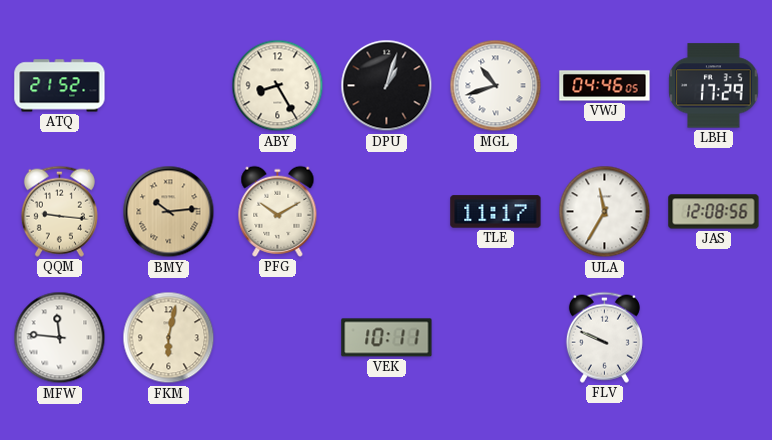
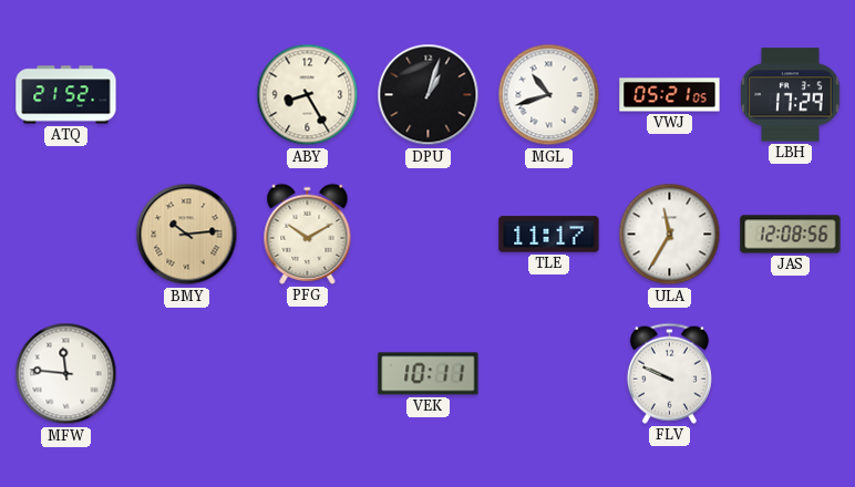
VWJ: 04:46 -> 05:21 (670, 95)
QQM: 9:16 -> none (59, 211)
FKM: 6:02 -> none (169, 338)
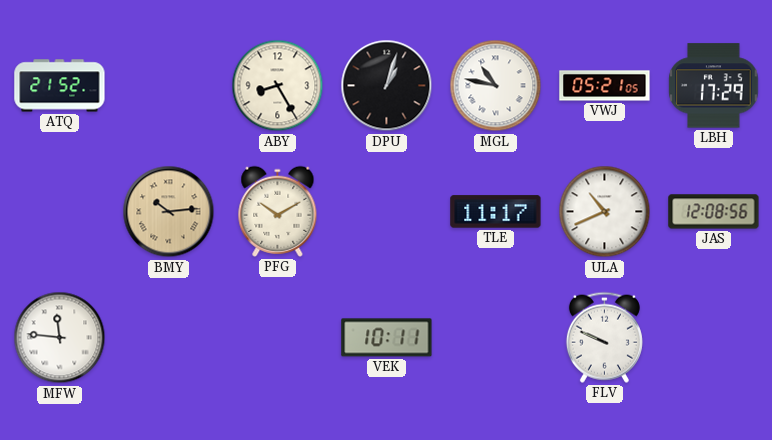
MGL: 10:42 -> 10:47 (496, 86)
ULA: 11:35 -> 10:41 (605, 212)
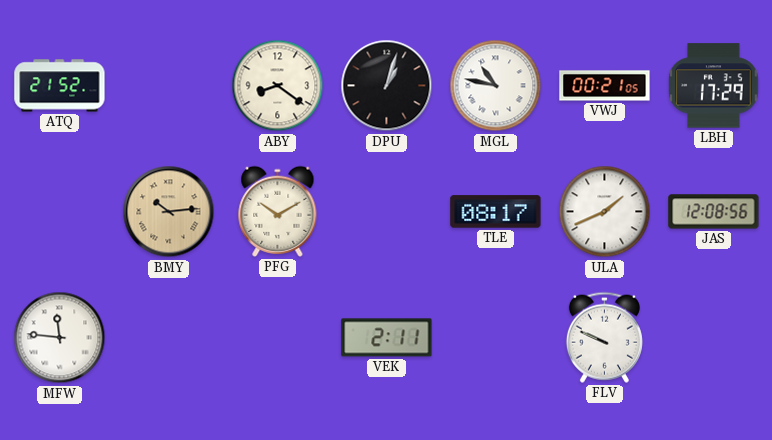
ABY: 8:25 -> 8:21 (278, 86)
VWJ: 05:21 -> 00:21 (605, 86)
TLE: 11:17 -> 08:17 (496, 212)
ULA: 10:41 -> 1:41 (605, 212)
VEK: 10:11 -> 2:11 (387, 338)
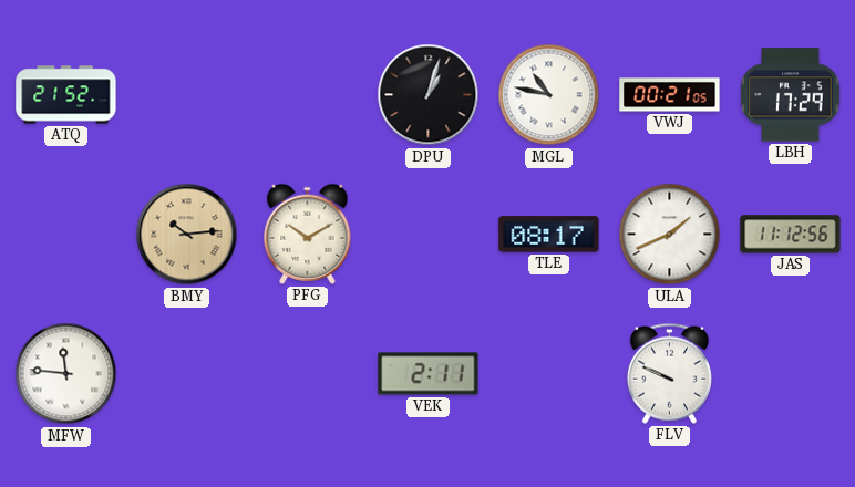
ABY: 8:21 -> none (278, 86)
JAS: 12:08 -> 11:12 (791, 235)
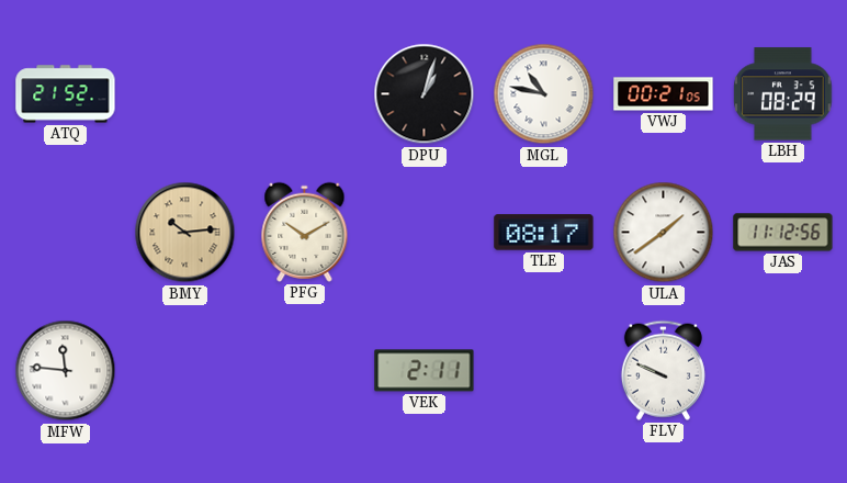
LBH: 17:29 -> 08:29 (783, 94)
ULA: 1:41 -> 1:39 (664, 233)
